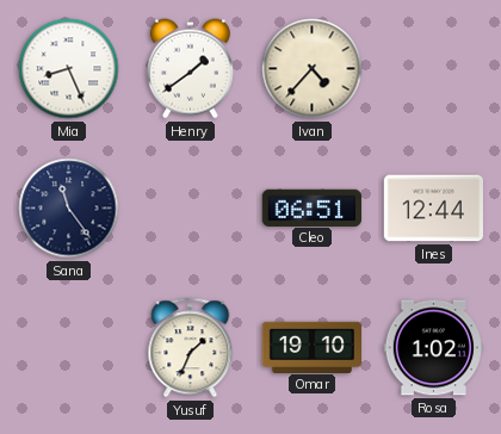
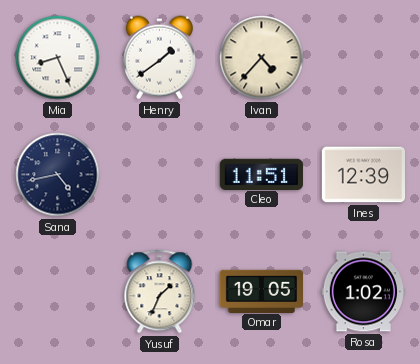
Sana: 11:24 -> 4:43 (58, 175)
Cleo: 06:51 -> 11:51 (261, 174)
Ines: 12:44 -> 12:39 (363, 175)
Omar: 19:10 -> 19:05 (261, 291)
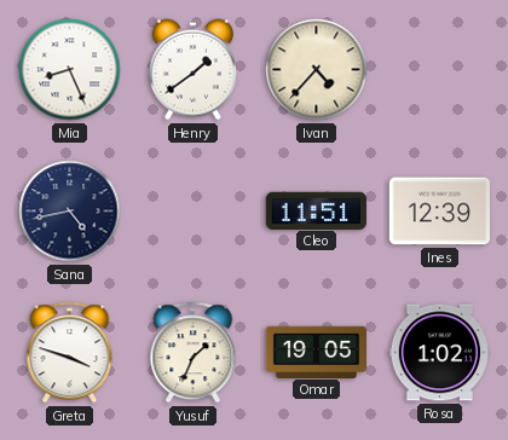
Greta: none -> 3:48 (70, 353)
